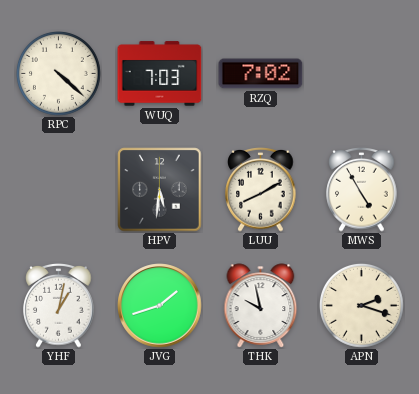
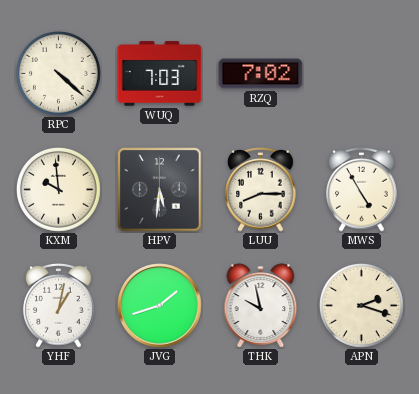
KXM: none -> 9:59 (59, 190)
LUU: 8:10 -> 8:15 (261, 190)
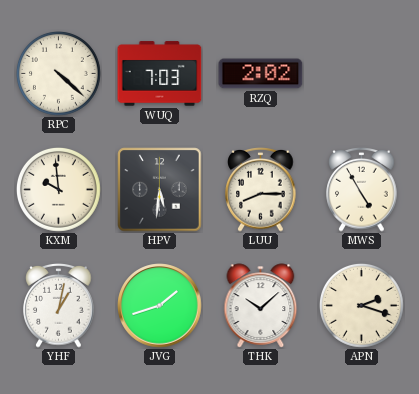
RZQ: 7:02 -> 2:02 (261, 74)
THK: 9:58 -> 10:08 (261, 306)
